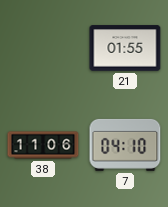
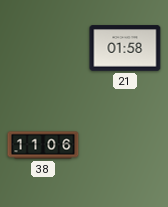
21: 01:55 -> 01:58 (125, 48)
7: 04:10 -> none (125, 145)
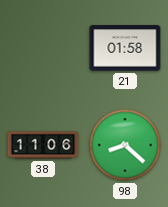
98: none -> 8:22 (125, 145)
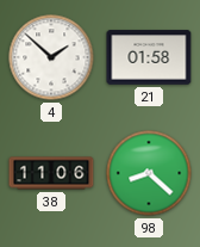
4: none -> 1:52 (51, 57)
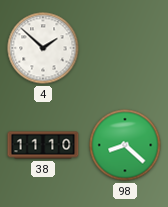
21: 01:58 -> none (149, 57)
38: 11:06 -> 11:10 (43, 145)
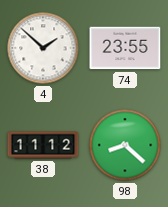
74: none -> 23:55 (125, 48)
38: 11:10 -> 11:12 (43, 145)
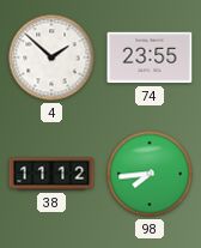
98: 8:22 -> 7:44 (150, 174)
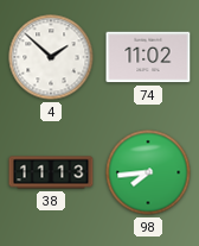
74: 23:55 -> 11:02 (148, 57)
38: 11:12 -> 11:13 (51, 172)
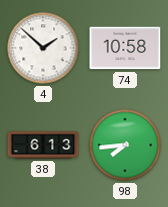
74: 11:02 -> 10:58 (125, 48)
38: 11:13 -> 6:13 (43, 145)
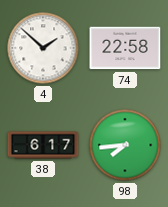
74: 10:58 -> 22:58 (125, 48)
38: 6:13 -> 6:17 (43, 145)
